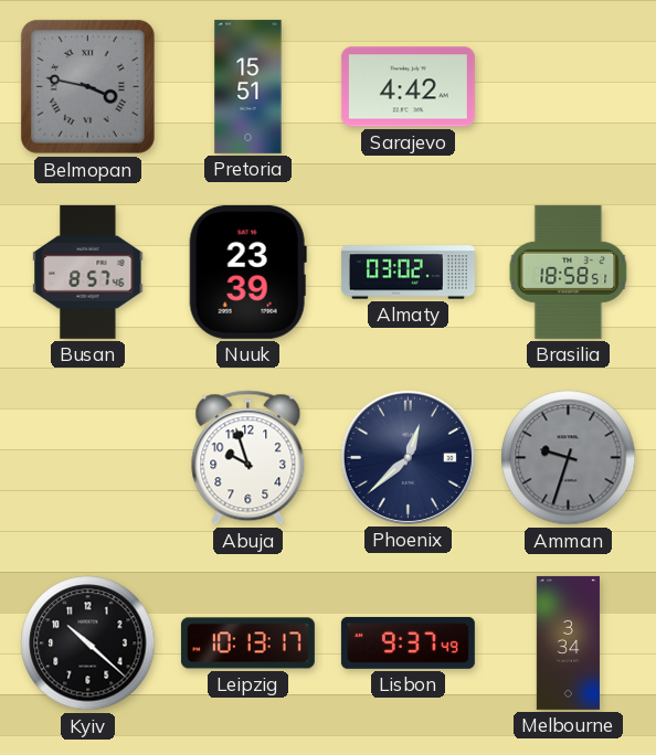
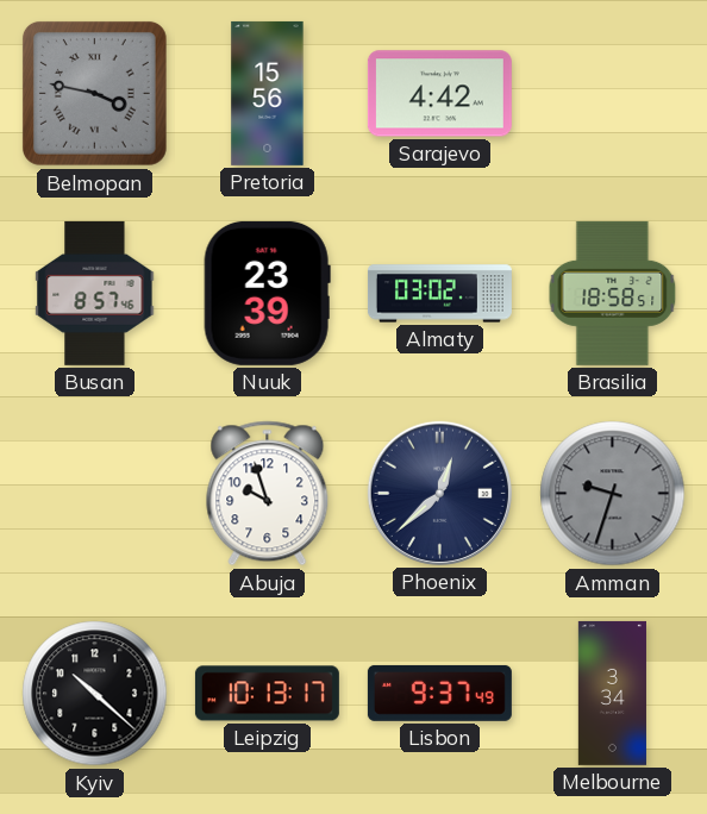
Pretoria: 15:51 -> 15:56 (268, 93)
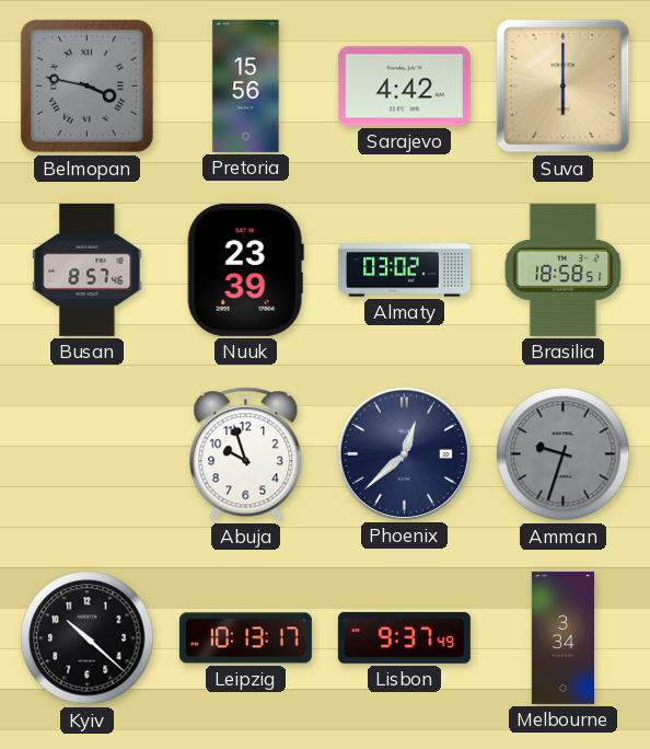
Suva: none -> 6:00 (564, 87)
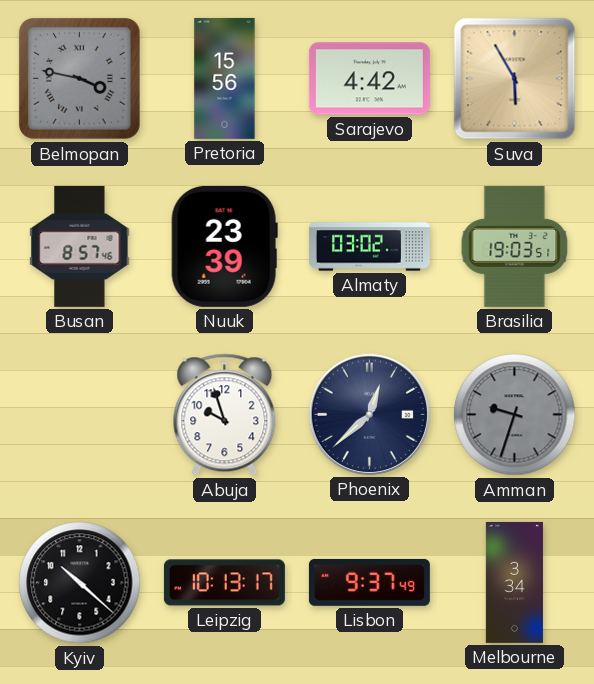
Suva: 6:00 -> 5:55 (515, 79)
Brasilia: 18:58 -> 19:03 (515, 246)
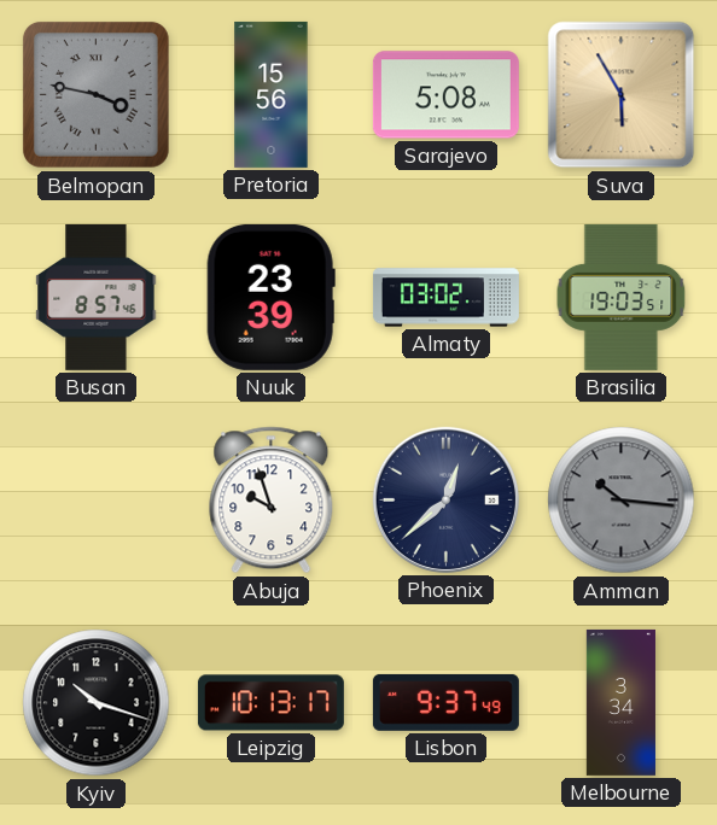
Sarajevo: 4:42 -> 5:08 (445, 95)
Amman: 9:33 -> 10:16 (622, 501)
Kyiv: 10:22 -> 10:18 (97, 703)
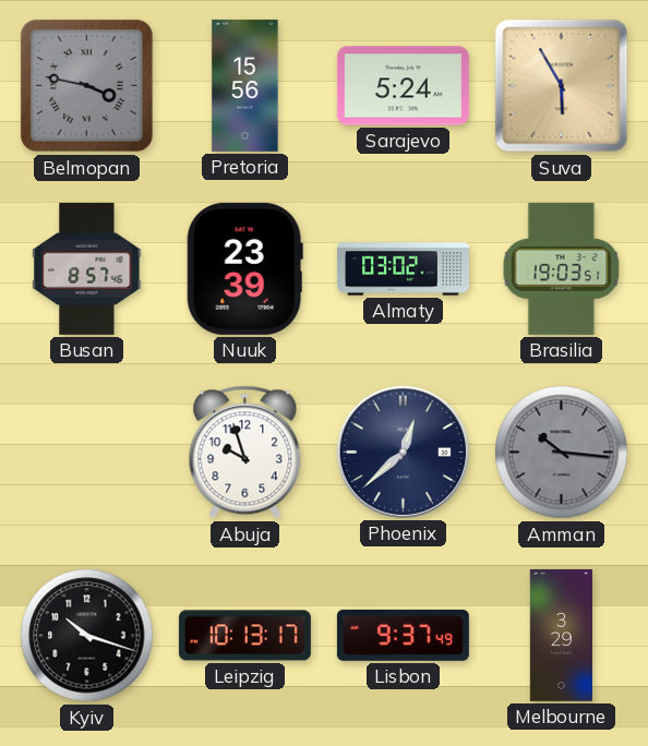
Sarajevo: 5:08 -> 5:24 (403, 86)
Melbourne: 3:34 -> 3:29 (561, 635)
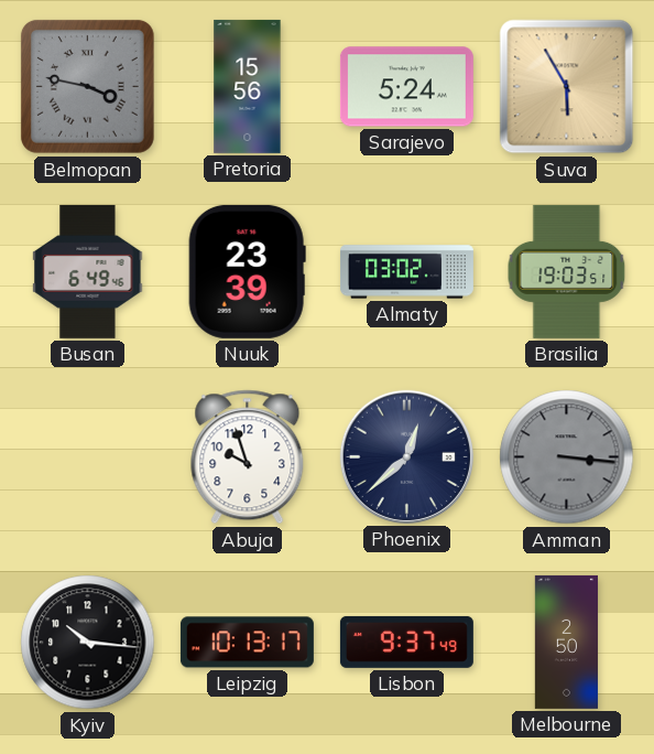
Busan: 8:57 -> 6:49 (88, 271)
Amman: 10:16 -> 3:16 (567, 457)
Kyiv: 10:18 -> 10:16 (88, 643)
Melbourne: 3:29 -> 2:50 (566, 642)
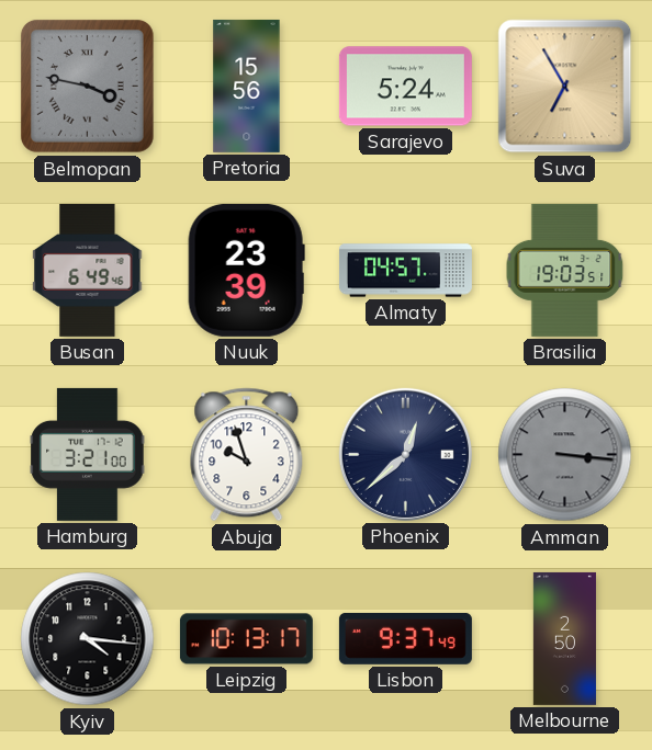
Suva: 5:55 -> 6:55 (565, 87)
Almaty: 03:02 -> 04:57 (405, 271)
Hamburg: none -> 3:21 (88, 454)
Kyiv: 10:16 -> 4:16 (88, 639)
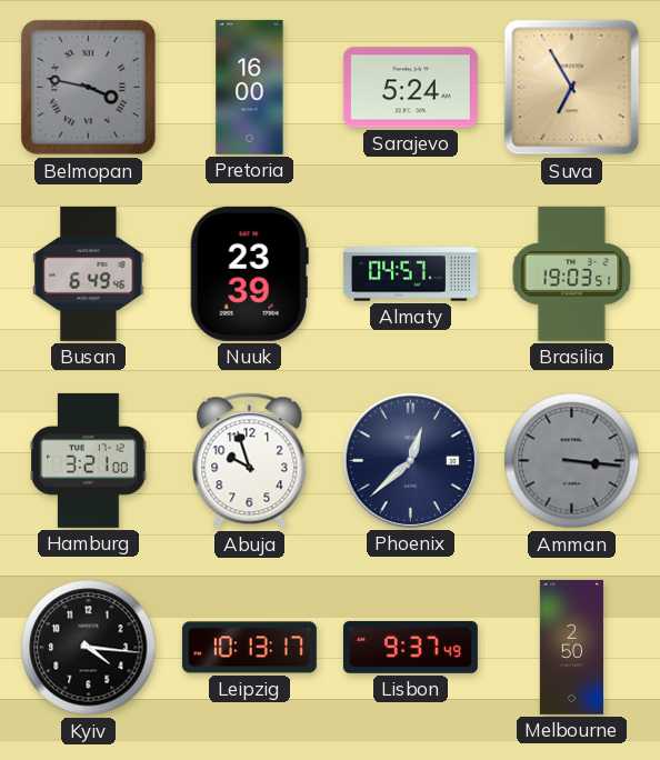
Pretoria: 15:56 -> 16:00 (250, 87)
